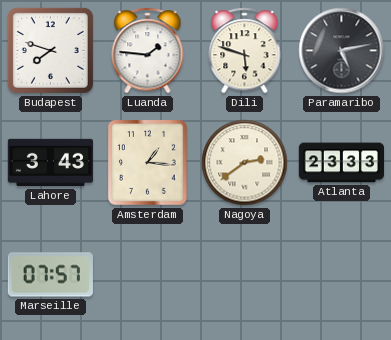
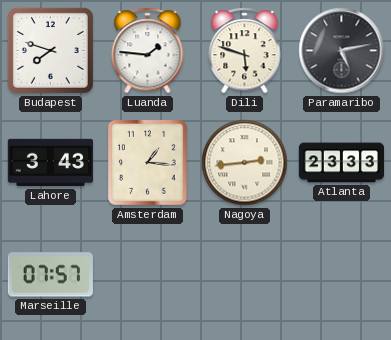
Nagoya: 2:39 -> 2:44 (245, 163)
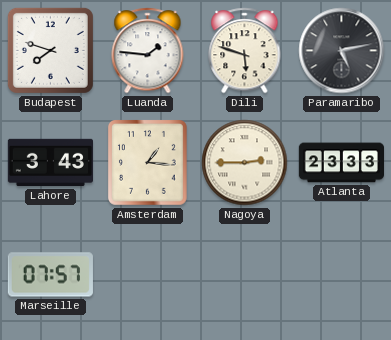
Nagoya: 2:44 -> 2:45 (245, 163)
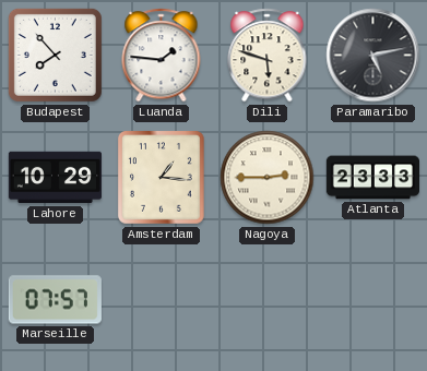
Budapest: 7:48 -> 7:53 (55, 55)
Lahore: 3:43 -> 10:29 (55, 178)
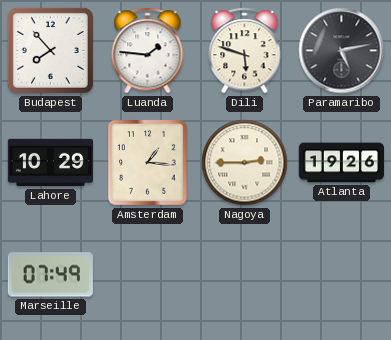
Atlanta: 23:33 -> 19:26 (341, 163)
Marseille: 07:57 -> 07:49 (50, 275)
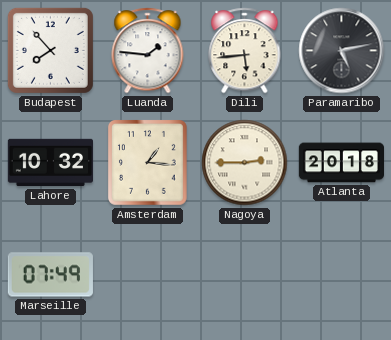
Dili: 5:48 -> 5:44 (245, 51)
Lahore: 10:29 -> 10:32 (50, 163)
Atlanta: 19:26 -> 20:18 (341, 163)
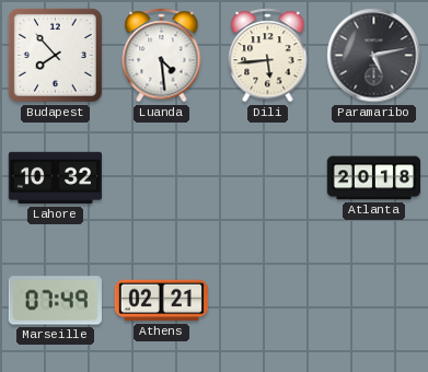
Luanda: 1:46 -> 4:29 (162, 56)
Amsterdam: 1:16 -> none (148, 163)
Nagoya: 2:45 -> none (245, 163)
Athens: none -> 02:21 (161, 301)
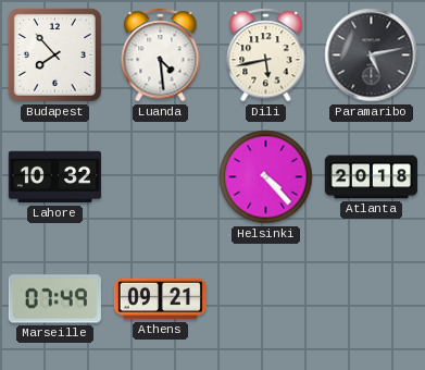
Dili: 5:44 -> 5:43 (266, 55)
Helsinki: none -> 4:23 (266, 177)
Athens: 02:21 -> 09:21 (160, 299)
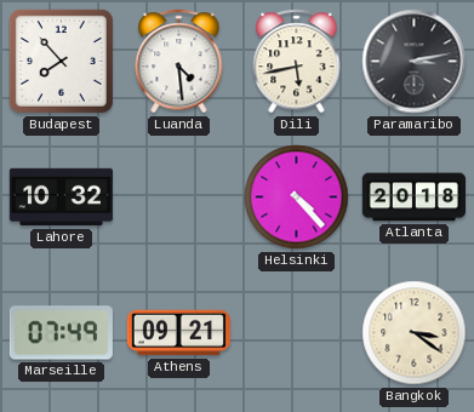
Paramaribo: 5:13 -> 3:13 (415, 62)
Bangkok: none -> 3:21 (415, 333)
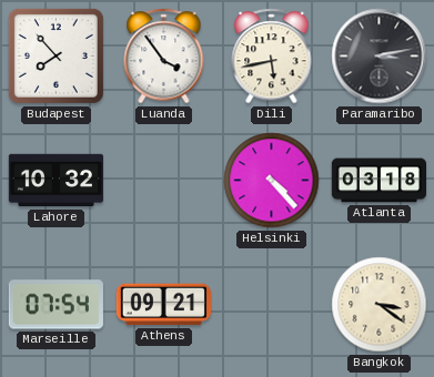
Luanda: 4:29 -> 3:54 (164, 57)
Atlanta: 20:18 -> 03:18 (379, 181)
Marseille: 07:49 -> 07:54 (55, 305)
